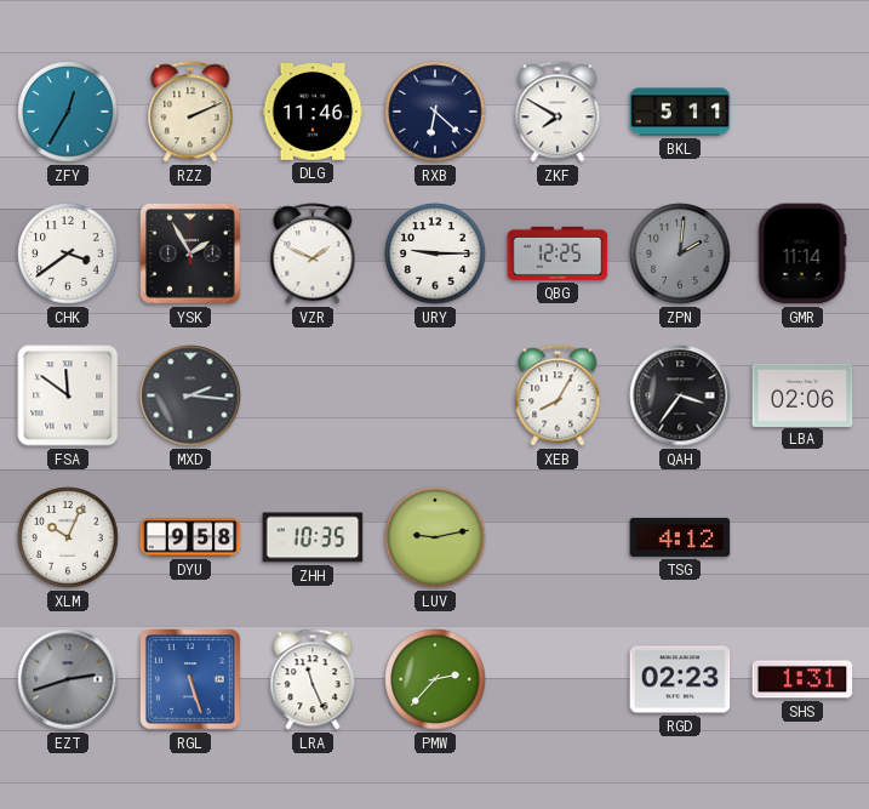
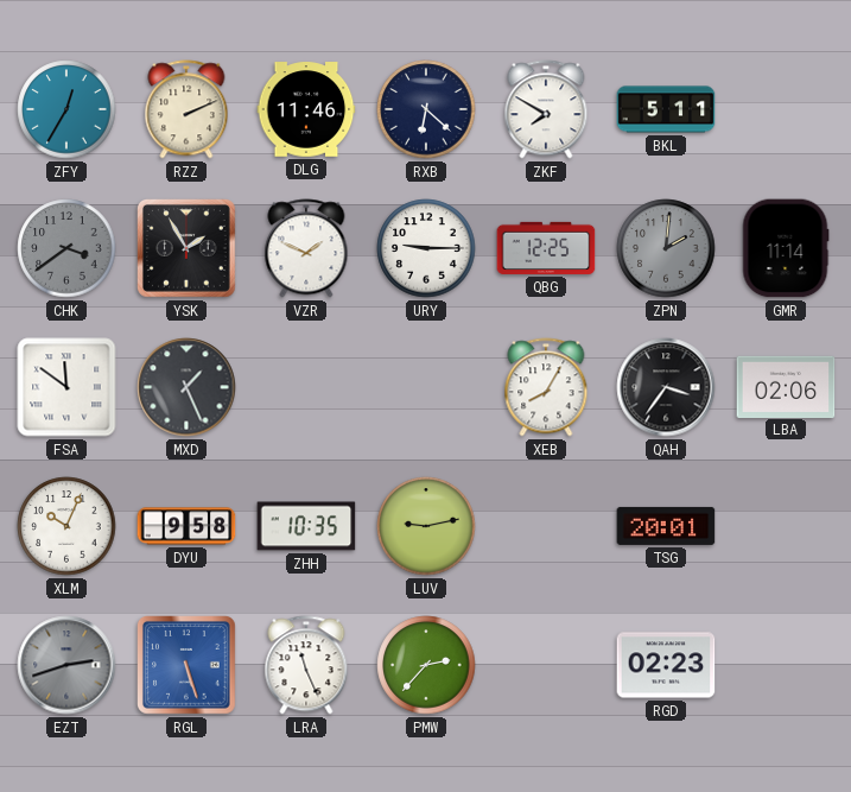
CHK dial: white -> grey (66, 248)
MXD: 2:16 -> 1:26 (186, 387)
TSG: 4:12 -> 20:01 (666, 526)
SHS: 1:31 -> none (802, 679)
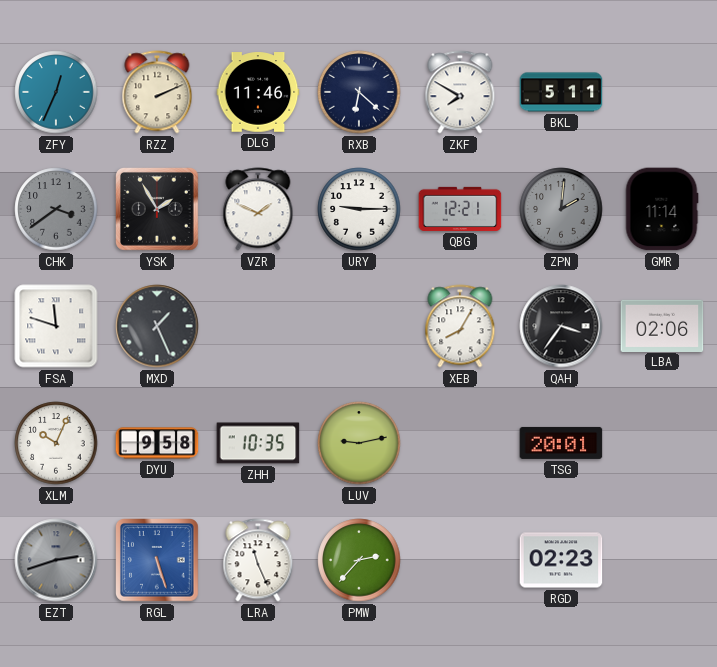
ZFY: 12:35 -> 12:34 (56, 92)
QBG: 12:25 -> 12:21 (460, 209)
FSA: 11:51 -> 11:48 (56, 326)
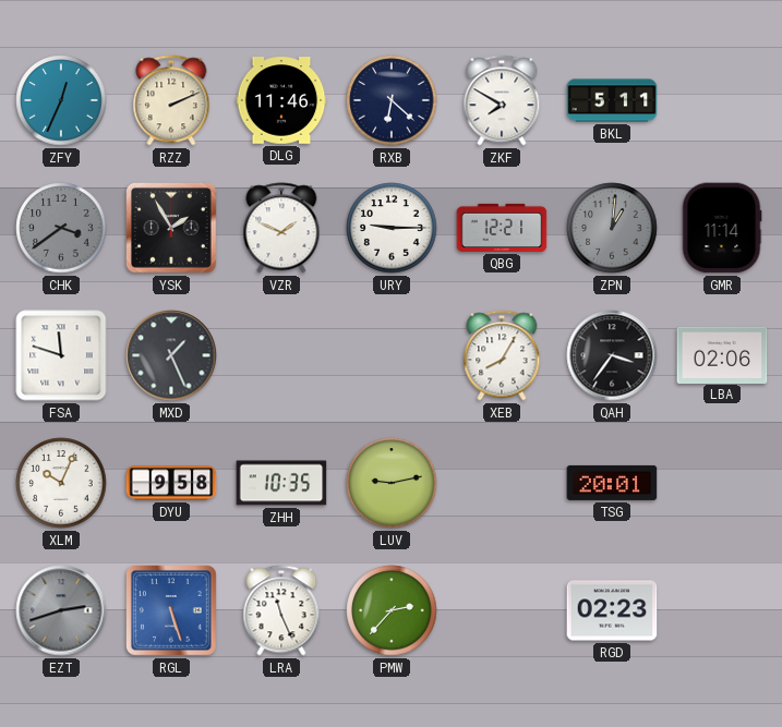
ZPN: 2:01 -> 1:01 (612, 228)
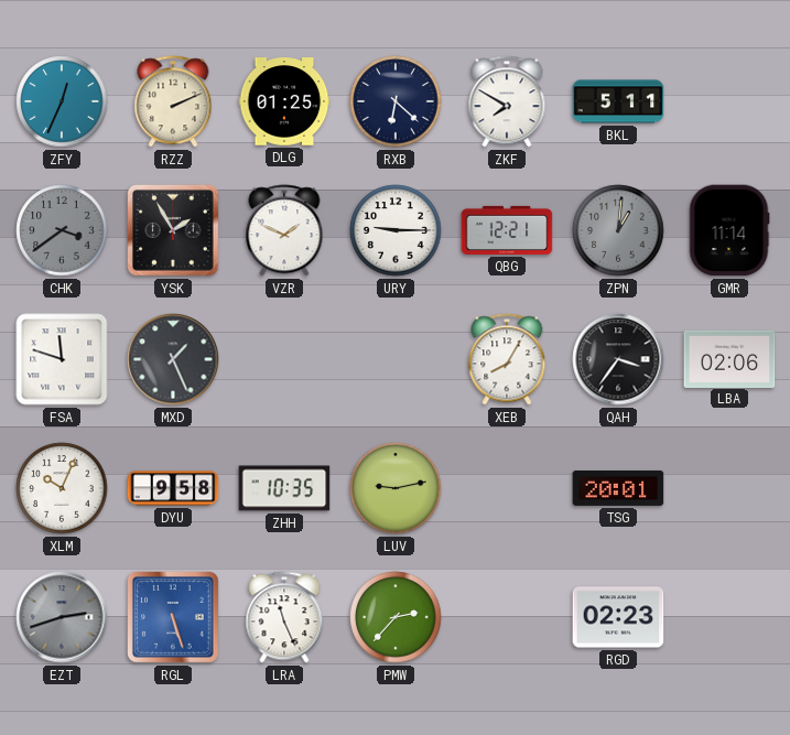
DLG: 11:46 -> 01:25 (284, 101)
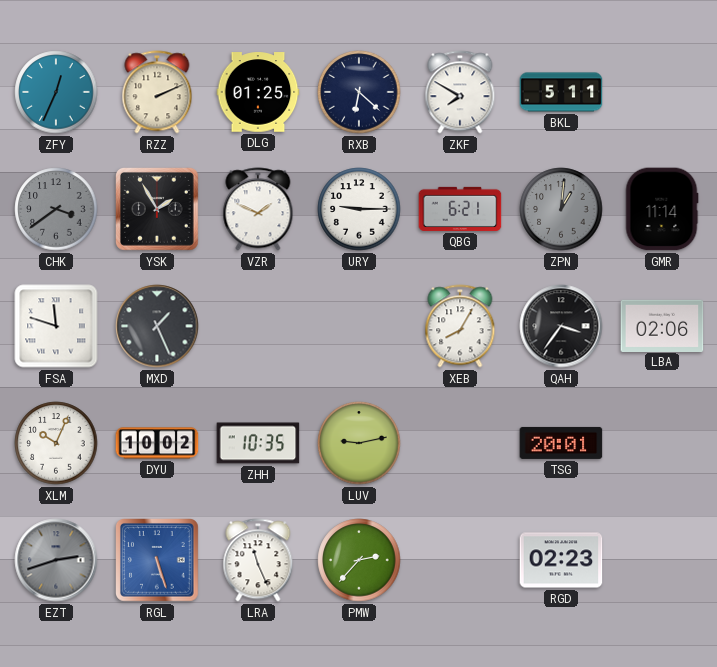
QBG: 12:21 -> 6:21 (460, 209)
DYU: 9:58 -> 10:02 (157, 443)
